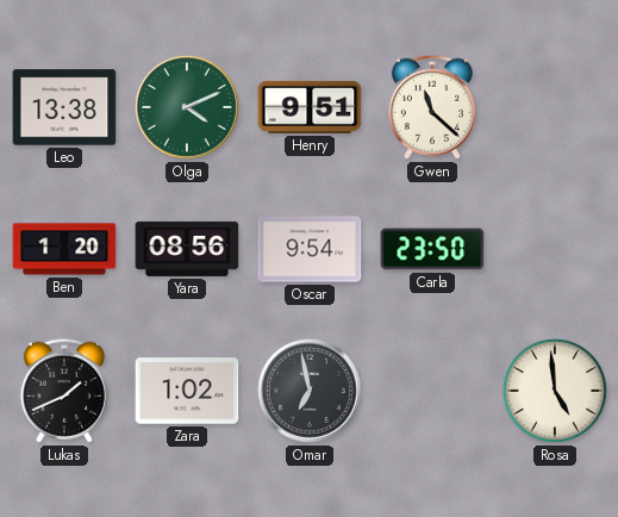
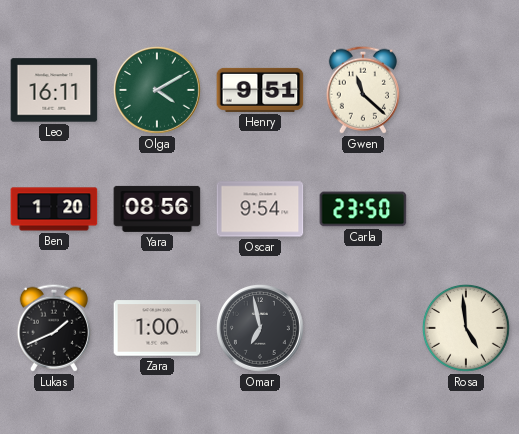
Leo: 13:38 -> 16:11 (54, 90)
Olga: 4:11 -> 4:10 (157, 90)
Zara: 1:02 -> 1:00 (157, 328)
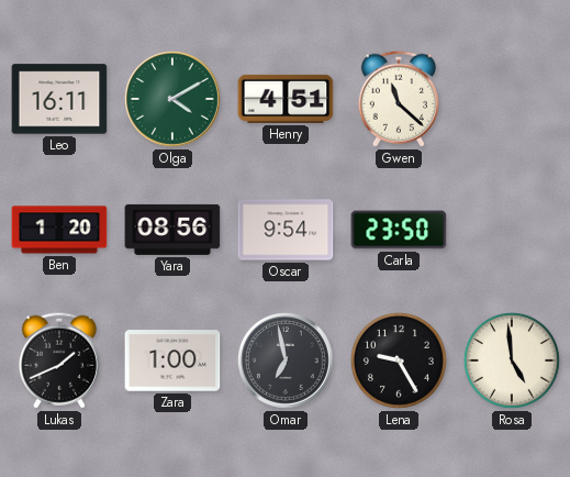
Henry: 9:51 -> 4:51 (286, 99)
Lena: none -> 9:25 (399, 360)
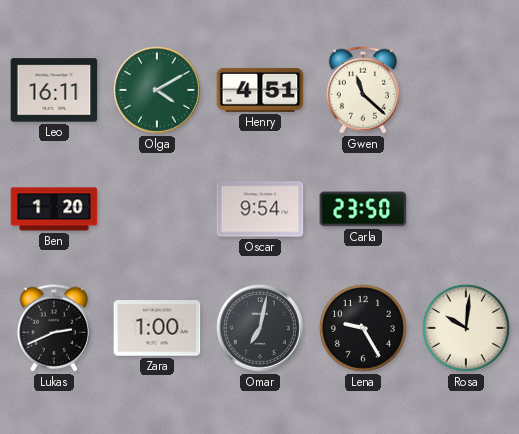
Yara: 08:56 -> none (172, 230)
Lukas: 1:41 -> 2:41 (54, 328)
Omar: 6:58 -> 7:02 (260, 328)
Rosa: 4:59 -> 10:01 (466, 328)
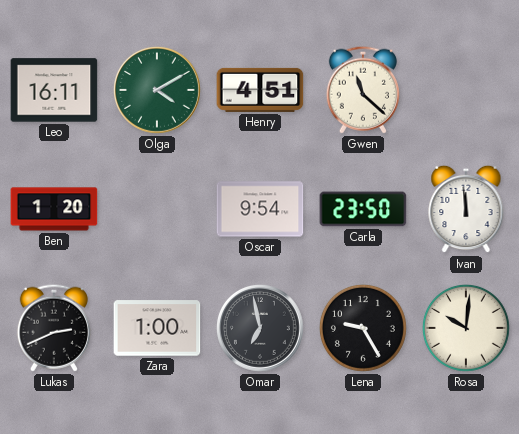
Ivan: none -> 11:59 (466, 209)
Omar: 7:02 -> 6:58 (260, 328)
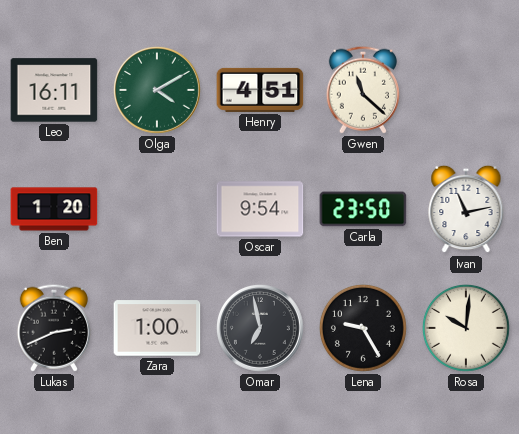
Ivan: 11:59 -> 11:13 (466, 209)
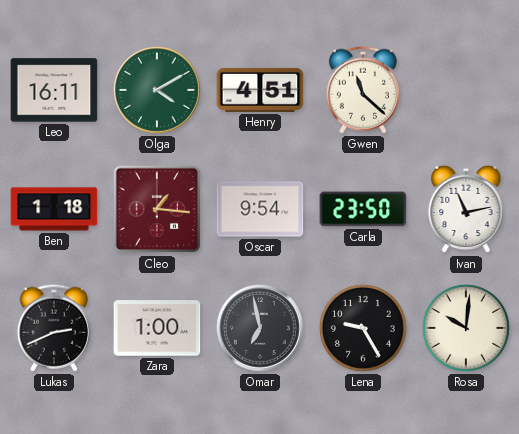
Ben: 1:20 -> 1:18 (54, 209)
Cleo: none -> 1:16 (157, 209)
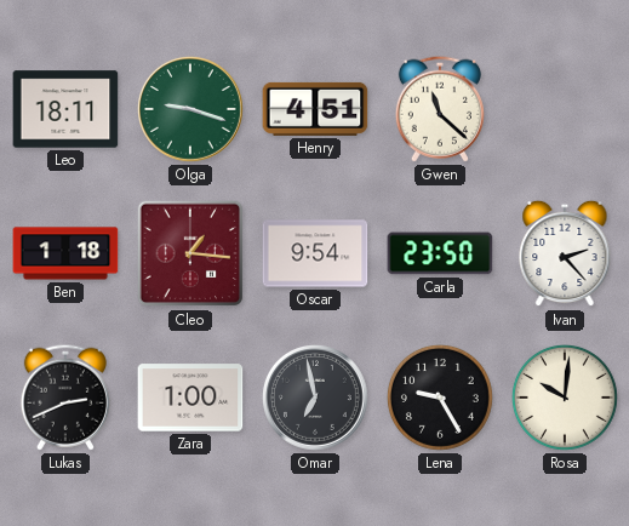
Leo: 16:11 -> 18:11 (65, 109)
Olga: 4:10 -> 9:18 (190, 109)
Ivan: 11:13 -> 2:23 (565, 253)
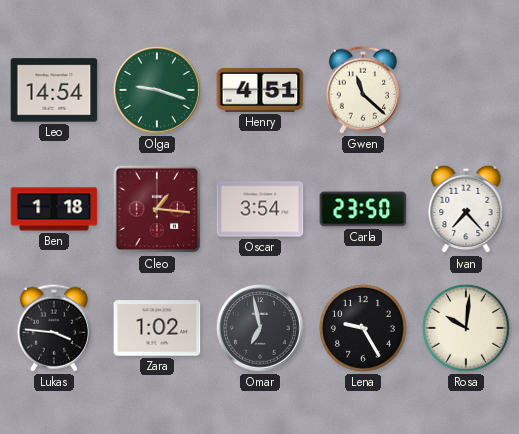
Leo: 18:11 -> 14:54 (54, 90)
Oscar: 9:54 -> 3:54 (260, 209)
Ivan: 2:23 -> 7:23 (466, 209)
Lukas: 2:41 -> 3:46 (54, 328)
Zara: 1:00 -> 1:02 (157, 328)
